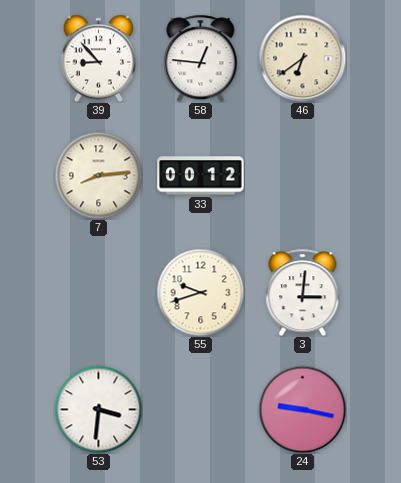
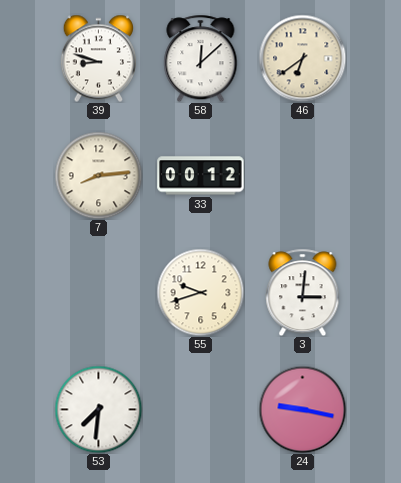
39: 8:53 -> 8:48 (98, 58)
58: 12:46 -> 12:08 (201, 58)
53: 3:31 -> 7:31 (98, 409)
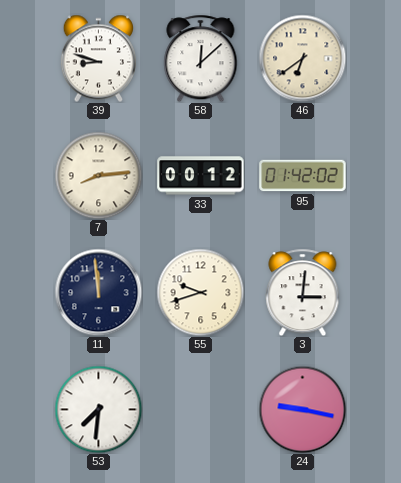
95: none -> 01:42 (303, 176)
11: none -> 11:59 (98, 292)
